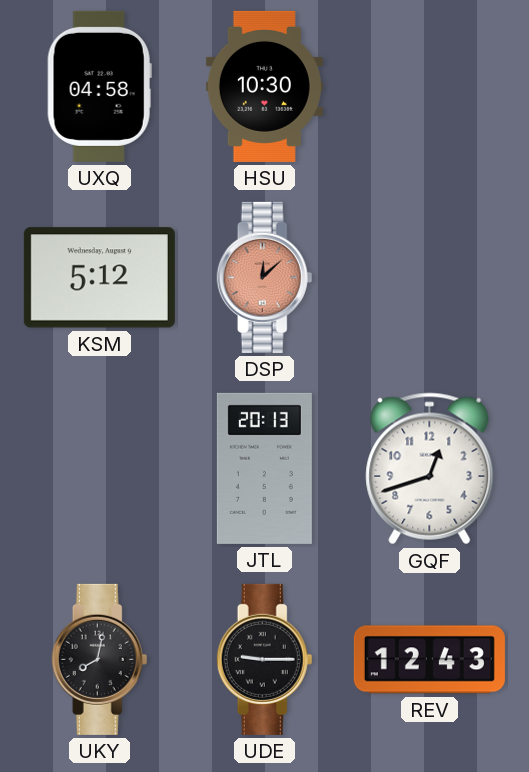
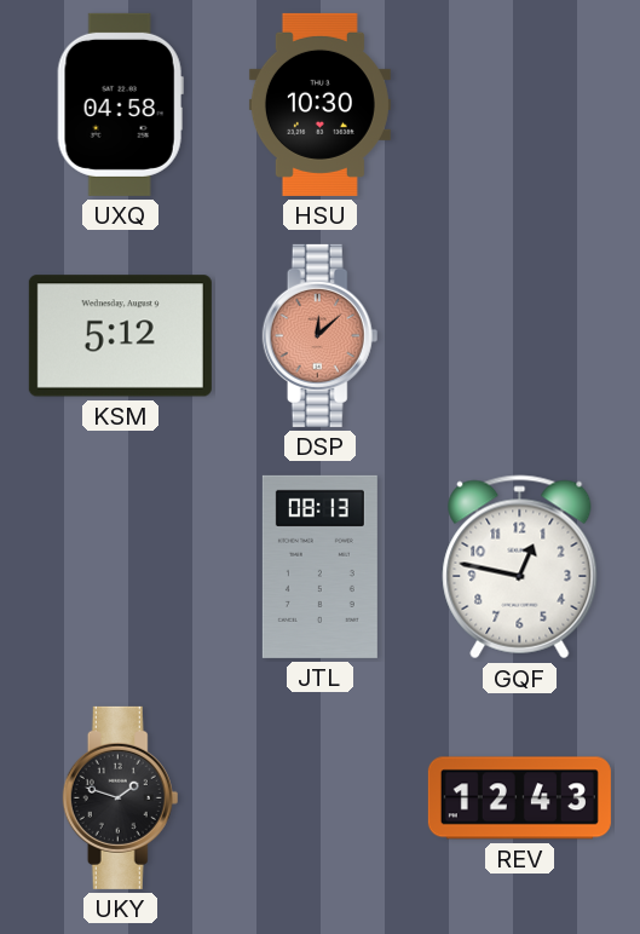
JTL: 20:13 -> 08:13 (319, 566)
GQF: 12:42 -> 12:47 (520, 567)
UKY: 8:02 -> 1:48 (121, 797)
UDE: 9:15 -> none (265, 659)
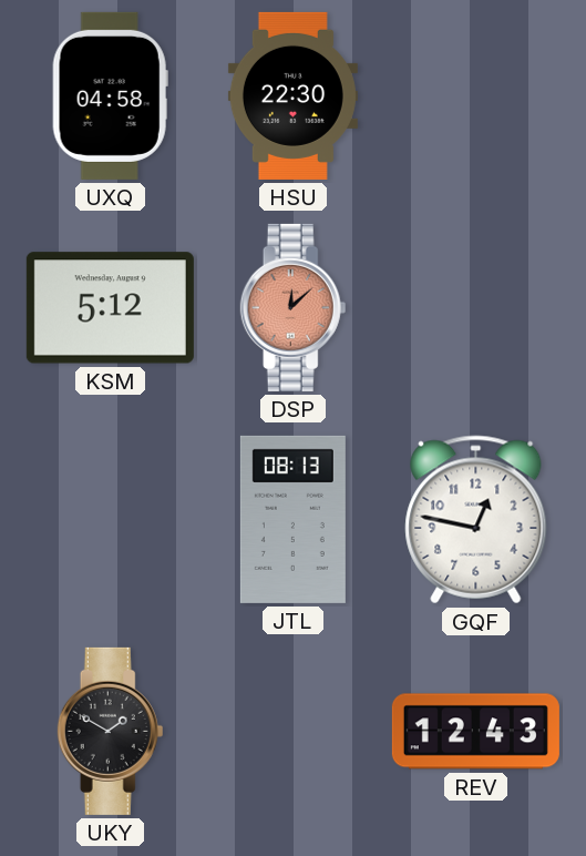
HSU: 10:30 -> 22:30 (292, 95)
UKY: 1:48 -> 1:50 (111, 731)
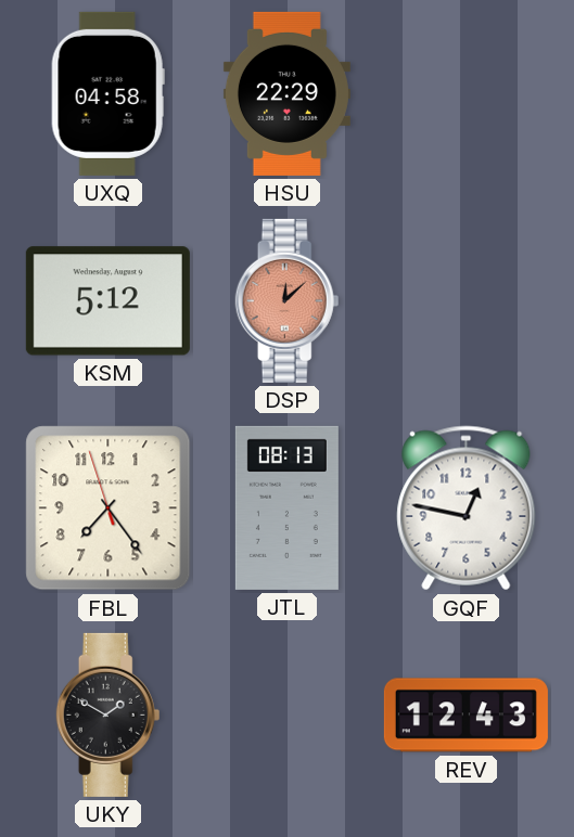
HSU: 22:30 -> 22:29 (286, 93)
FBL: none -> 7:23 (109, 508)
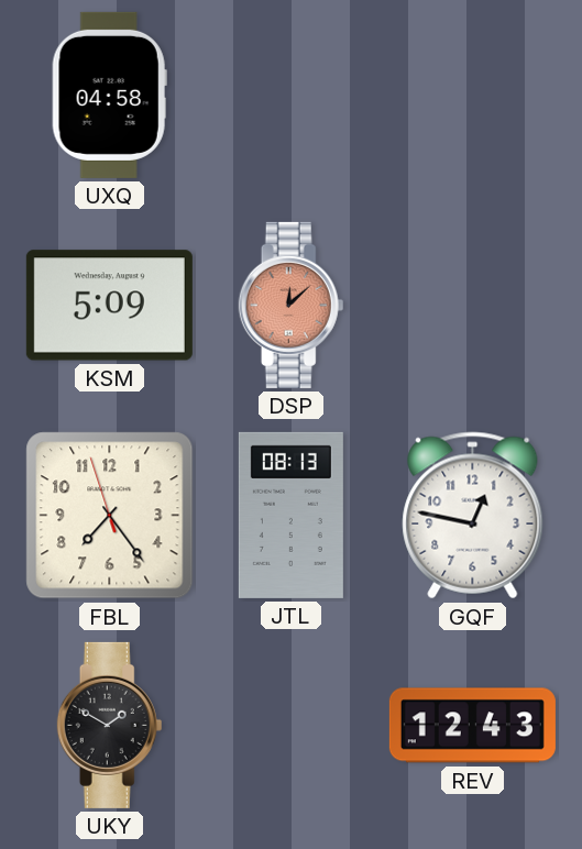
HSU: 22:29 -> none (286, 93)
KSM: 5:12 -> 5:09 (109, 306)
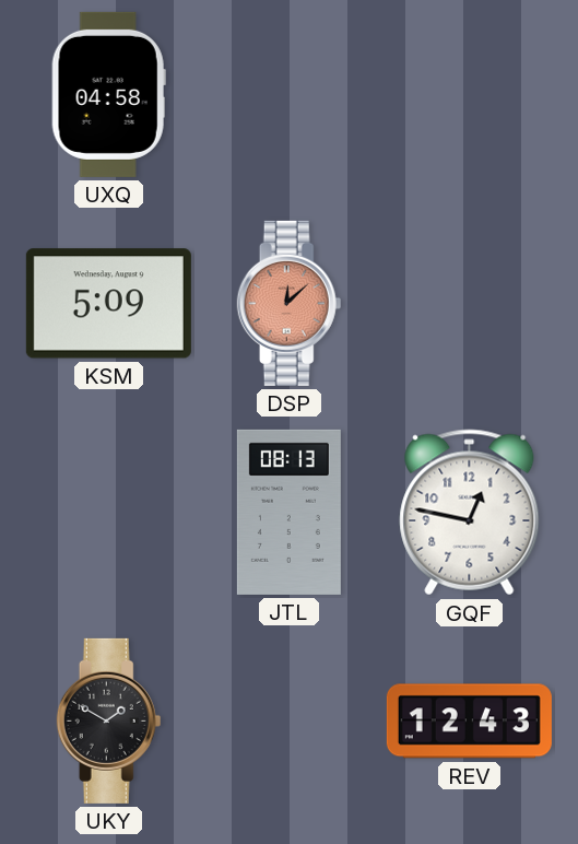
FBL: 7:23 -> none (110, 516)
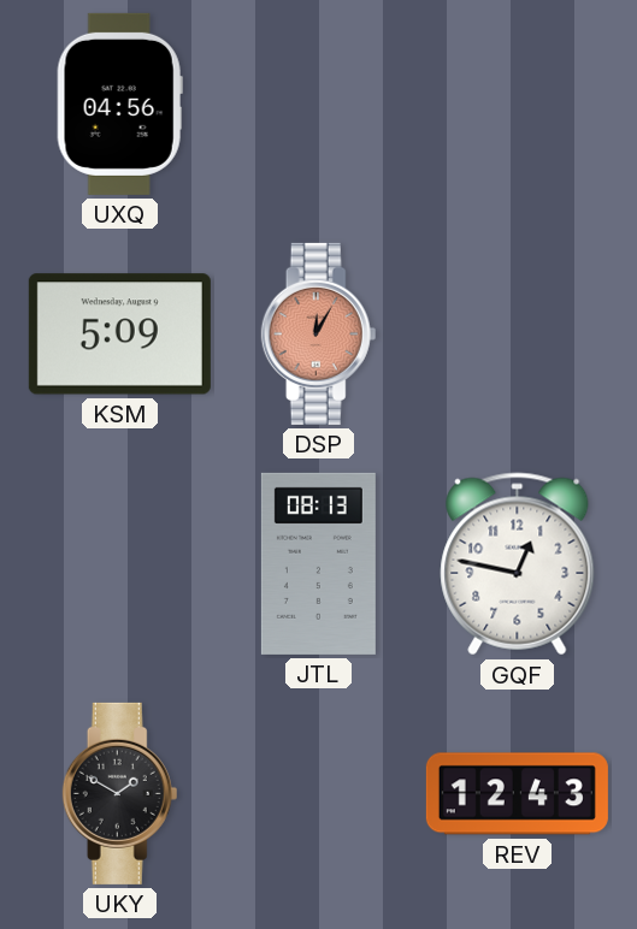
UXQ: 04:58 -> 04:56 (119, 103)
DSP: 12:08 -> 12:05 (319, 333)
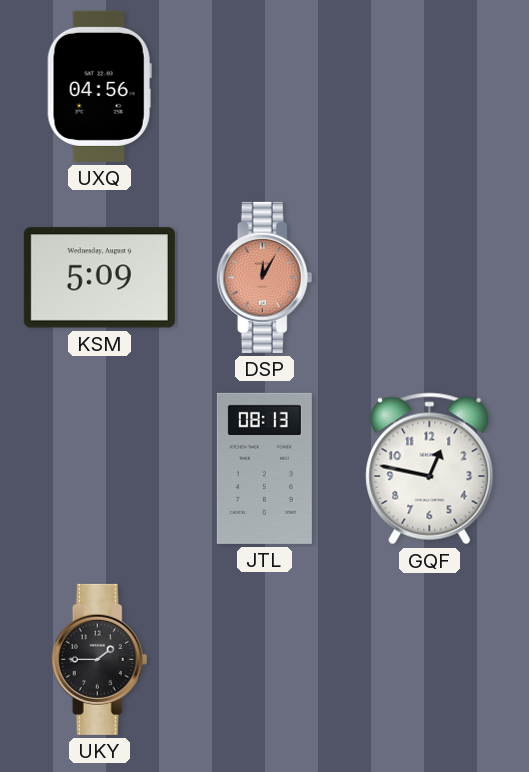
UKY: 1:50 -> 1:45 (100, 659)
REV: 12:43 -> none (517, 794)
